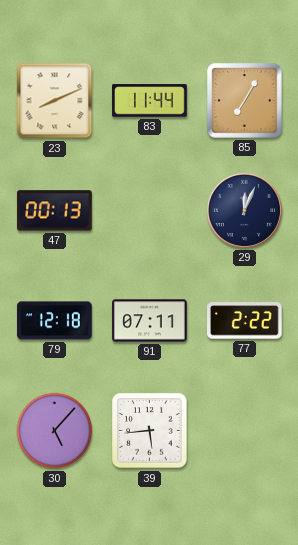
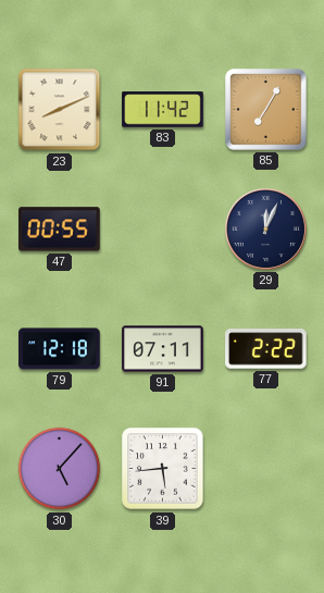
83: 11:44 -> 11:42 (163, 110)
47: 00:13 -> 00:55 (60, 230)
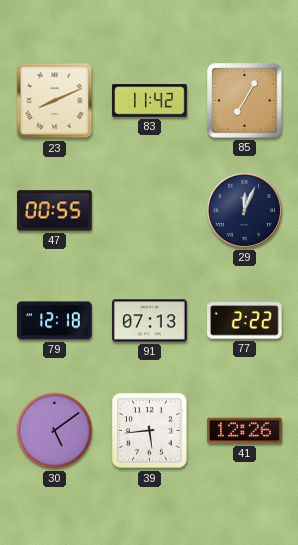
91: 07:11 -> 07:13 (150, 321)
30: 5:07 -> 5:09 (55, 431)
41: none -> 12:26 (245, 431)
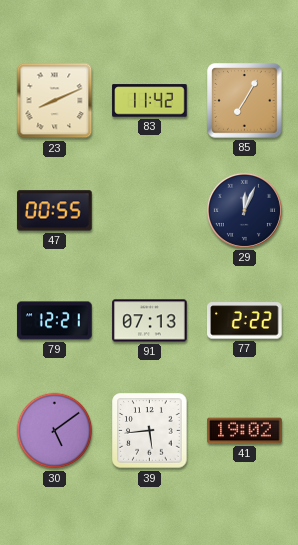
79: 12:18 -> 12:21 (55, 321)
41: 12:26 -> 19:02 (245, 431)
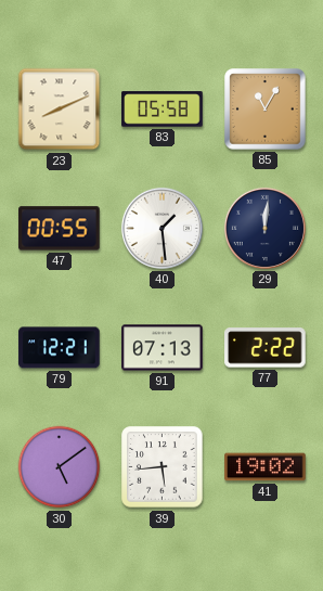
83: 11:42 -> 05:58 (163, 110)
85: 7:05 -> 11:05 (266, 110)
40: none -> 1:29 (161, 228)
29: 12:04 -> 12:01 (264, 228)
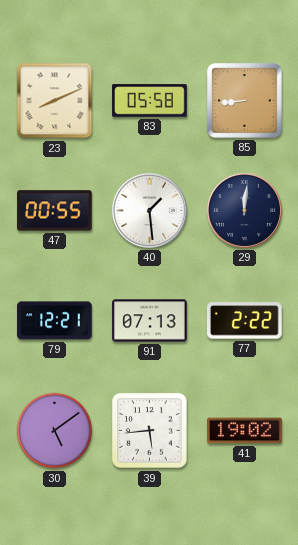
85: 11:05 -> 8:44 (245, 101)
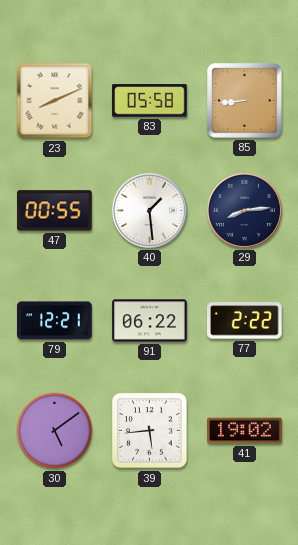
29: 12:01 -> 8:14 (244, 210)
91: 07:13 -> 06:22 (150, 321)
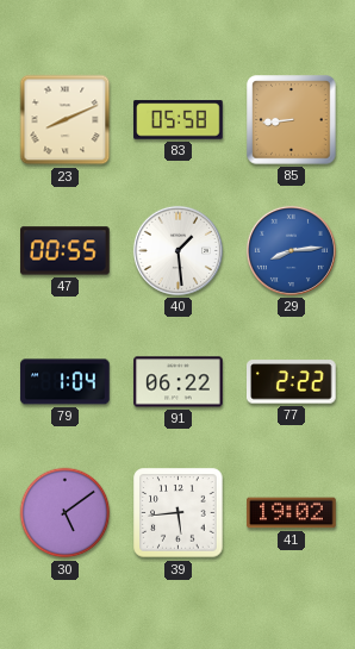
29 dial: navy -> blue (291, 250)
79: 12:21 -> 1:04 (66, 382)
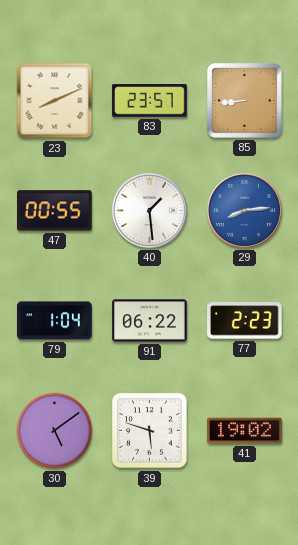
83: 05:58 -> 23:57 (150, 101)
77: 2:22 -> 2:23 (245, 321)
39: 5:44 -> 5:48 (150, 431)
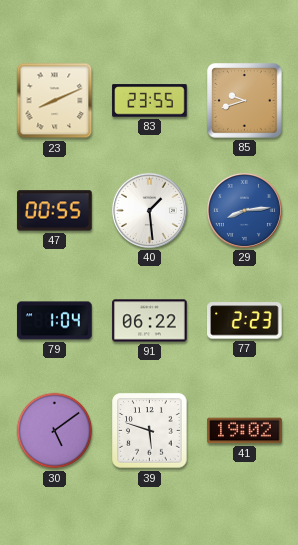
83: 23:57 -> 23:55 (150, 101)
85: 8:44 -> 9:42 (245, 101)
